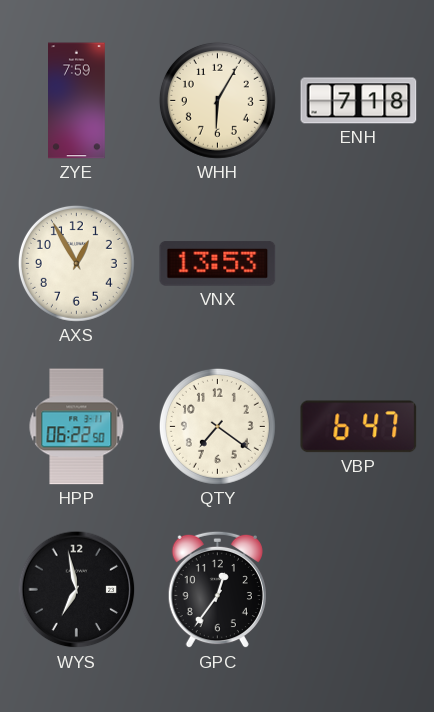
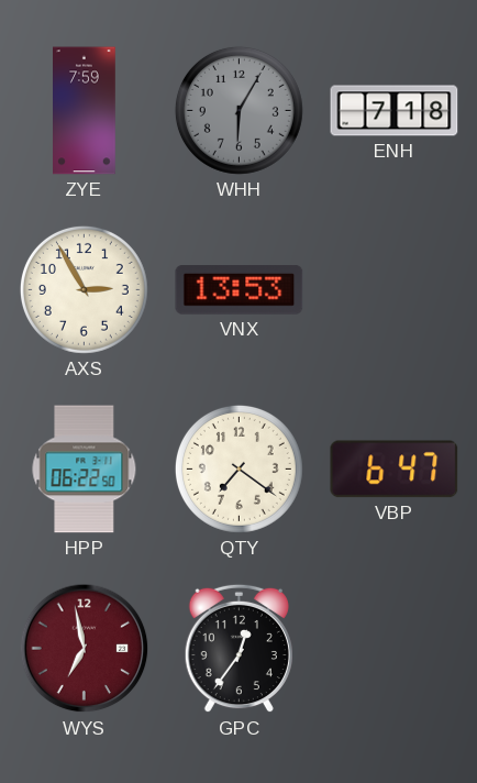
WHH dial: cream -> grey (239, 110)
AXS: 12:55 -> 2:55 (84, 289)
WYS dial: black -> burgundy (85, 649)
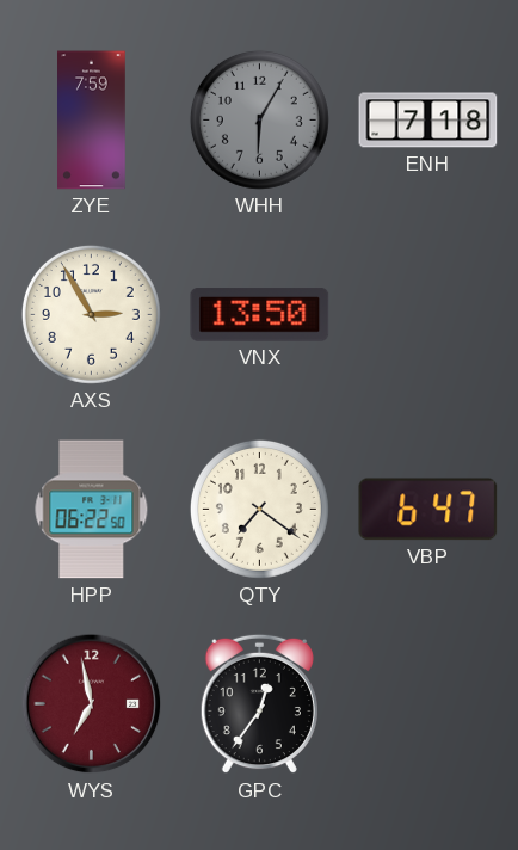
VNX: 13:53 -> 13:50 (260, 315)
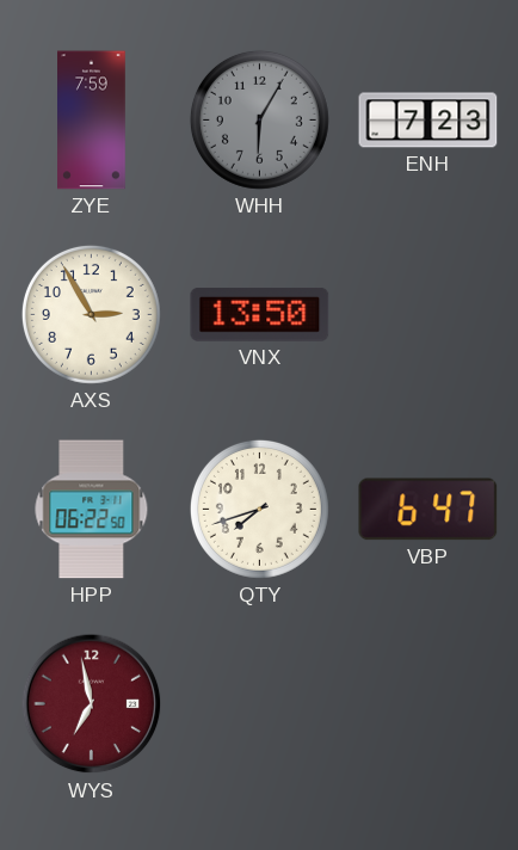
ENH: 7:18 -> 7:23 (428, 121)
QTY: 7:21 -> 7:42 (259, 509)
GPC: 12:36 -> none (259, 704)
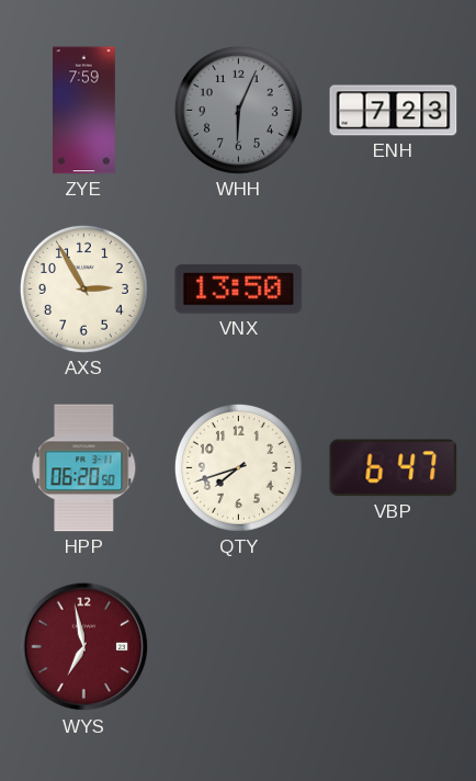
WHH: 6:05 -> 6:04 (238, 110)
HPP: 06:22 -> 06:20 (84, 468)
